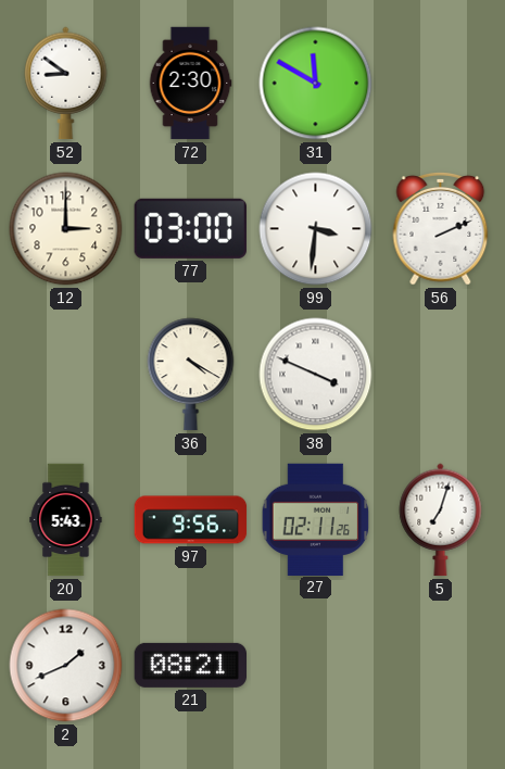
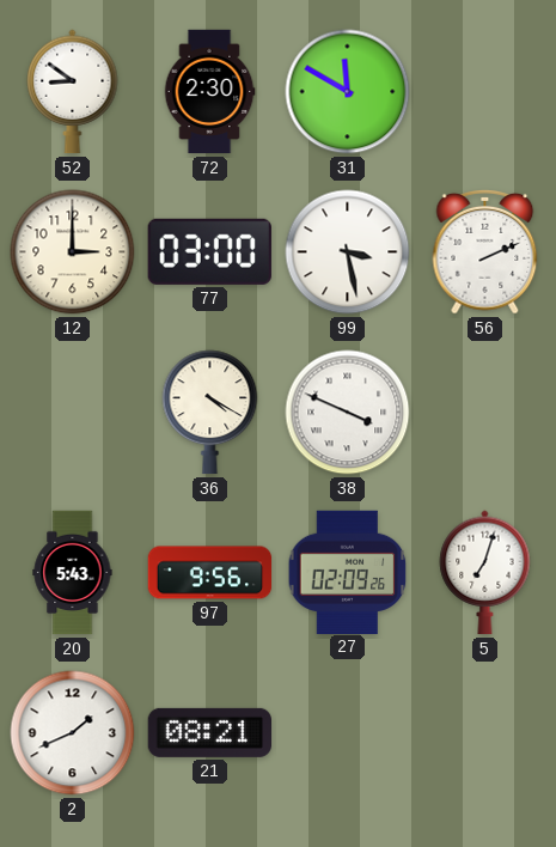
99: 3:31 -> 3:28 (348, 252)
27: 02:11 -> 02:09 (348, 572)
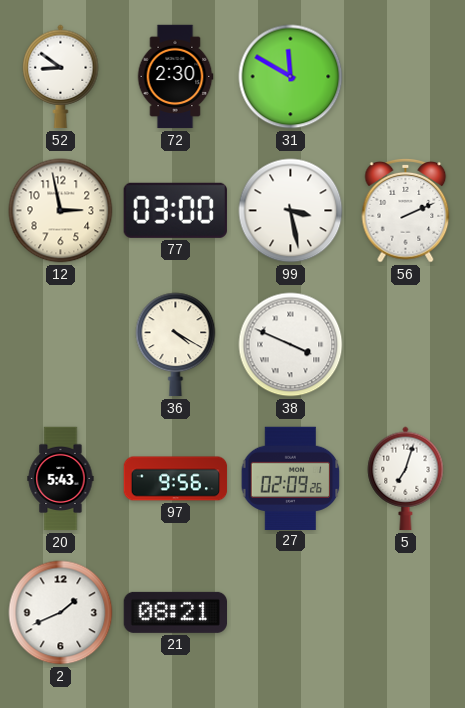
12: 3:00 -> 2:58 (61, 211)
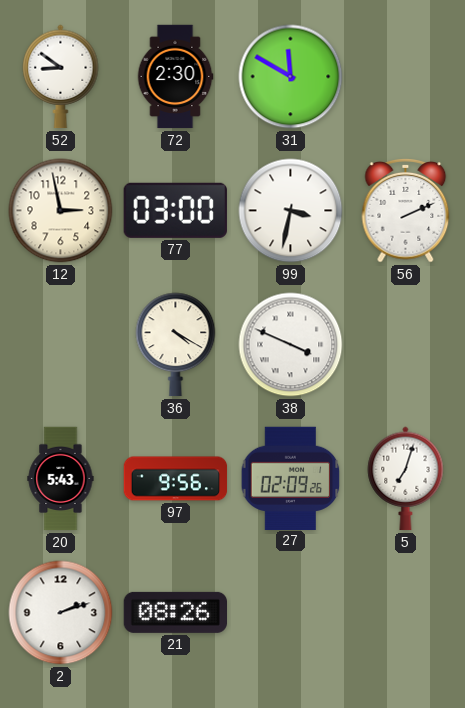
99: 3:28 -> 3:32 (291, 211)
2: 1:41 -> 2:12 (61, 613)
21: 08:21 -> 08:26 (175, 612)
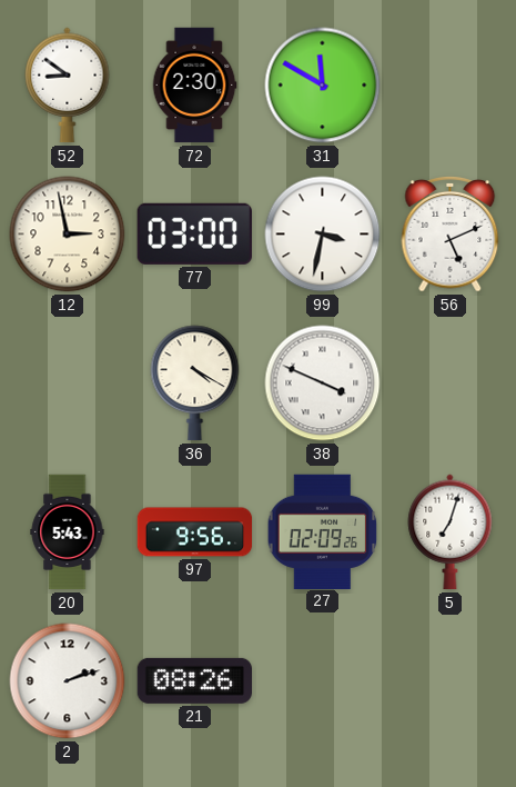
56: 2:11 -> 5:11 (451, 235)
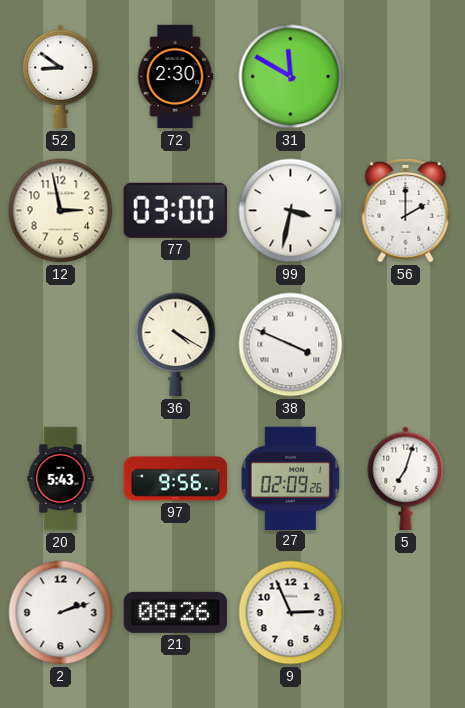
56: 5:11 -> 2:00 (406, 211)
9: none -> 2:56 (291, 613)
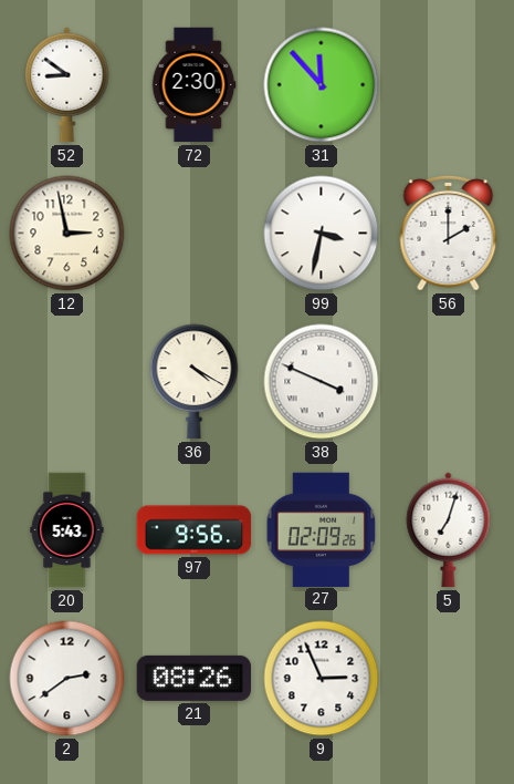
31: 11:50 -> 11:53 (322, 85)
77: 03:00 -> none (175, 210)
2: 2:12 -> 2:39 (67, 679)
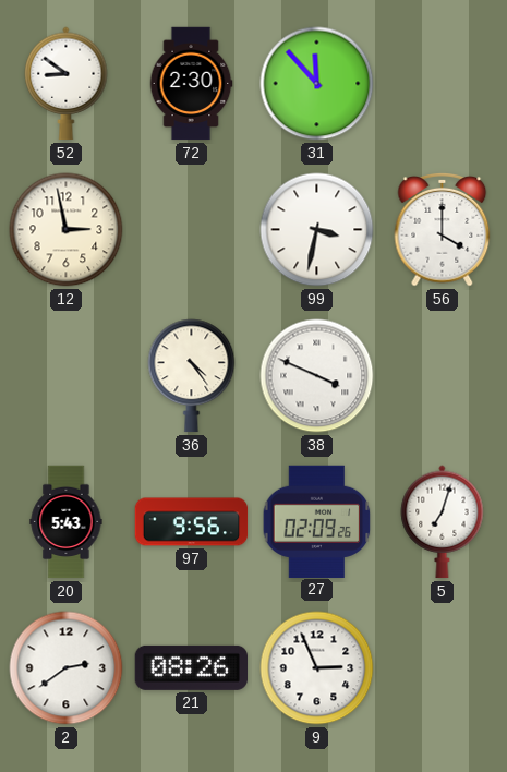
56: 2:00 -> 4:00 (443, 230)
36: 4:20 -> 4:24 (192, 376)
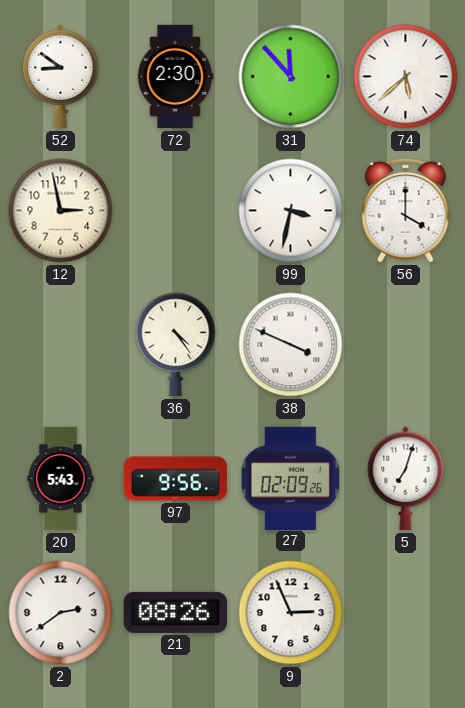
74: none -> 5:38 (406, 77)
